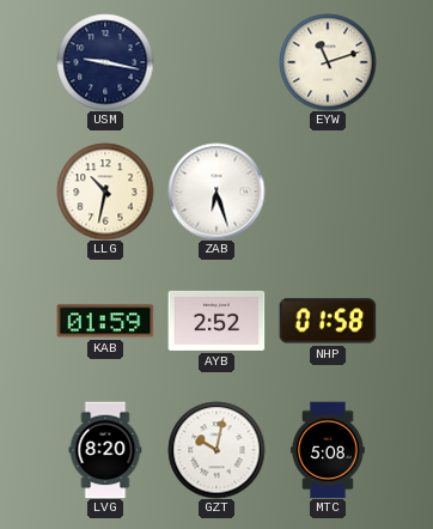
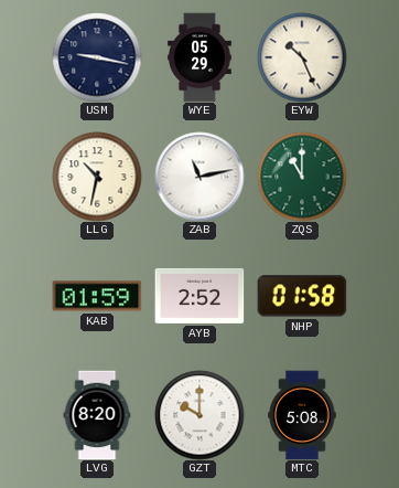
WYE: none -> 05:29 (199, 57)
EYW: 11:12 -> 10:26 (302, 57)
ZAB: 6:27 -> 11:13 (199, 177)
ZQS: none -> 11:00 (302, 177)
GZT: 10:02 -> 10:00 (199, 415)
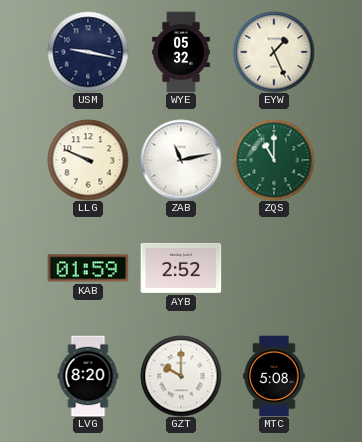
WYE: 05:29 -> 05:32 (181, 52)
EYW: 10:26 -> 1:26 (274, 52)
LLG: 10:32 -> 9:49 (88, 160)
NHP: 01:58 -> none (302, 296)
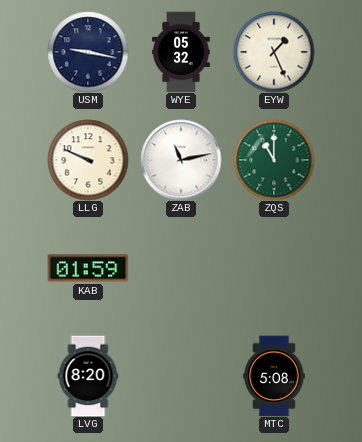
AYB: 2:52 -> none (181, 268)
GZT: 10:00 -> none (181, 376)
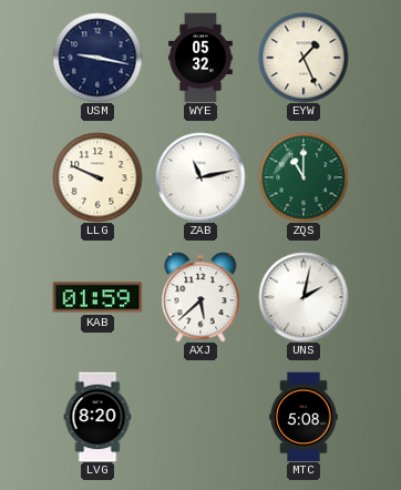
AXJ: none -> 5:38 (200, 297)
UNS: none -> 2:02 (304, 297)
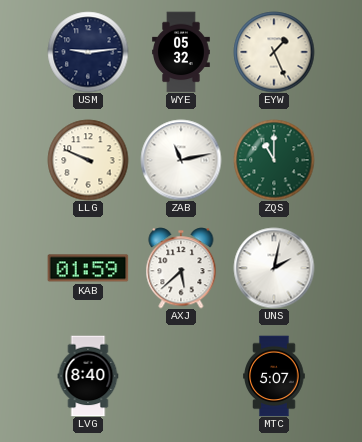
USM: 9:17 -> 9:14 (88, 52)
LVG: 8:20 -> 8:40 (88, 376)
MTC: 5:08 -> 5:07 (274, 376)
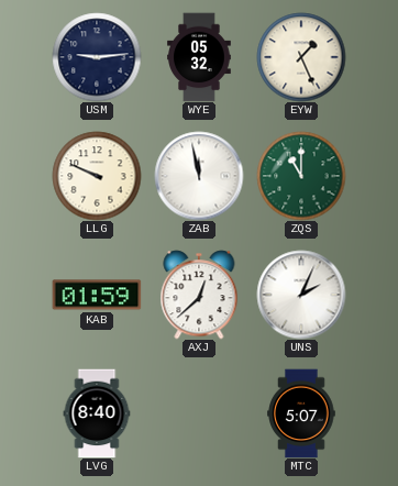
ZAB: 11:13 -> 11:58 (199, 176)
AXJ: 5:38 -> 12:38 (199, 295)
UNS: 2:02 -> 2:04 (301, 295)
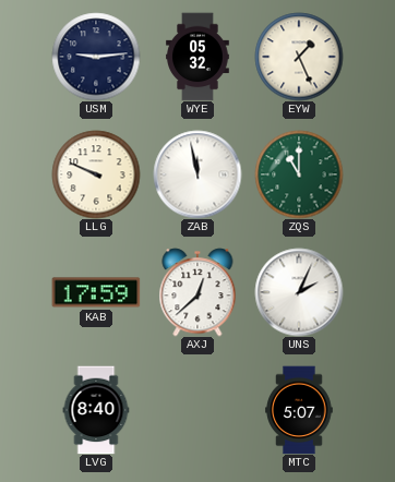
KAB: 01:59 -> 17:59 (96, 292)
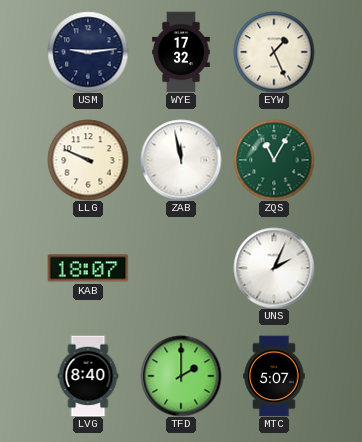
WYE: 05:32 -> 17:32 (181, 52)
ZQS: 11:00 -> 11:05 (274, 160)
KAB: 17:59 -> 18:07 (88, 268)
AXJ: 12:38 -> none (197, 292)
TFD: none -> 2:00 (181, 376)
